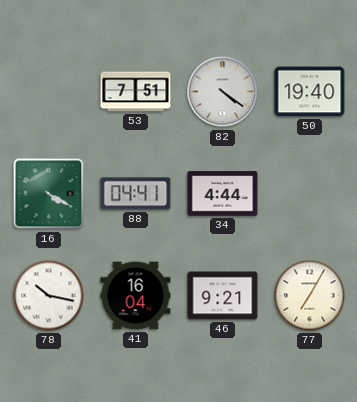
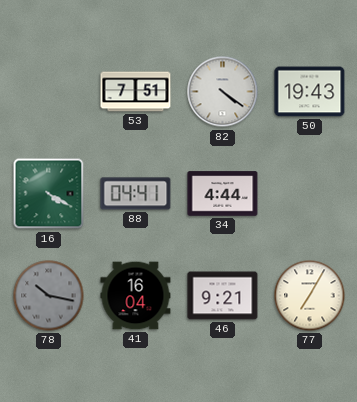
50: 19:40 -> 19:43 (310, 92)
78 dial: white -> grey (49, 296)
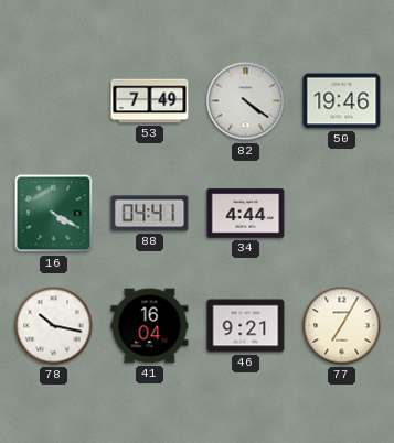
53: 7:51 -> 7:49 (150, 101)
50: 19:43 -> 19:46 (342, 101)
78 dial: grey -> white (54, 326)
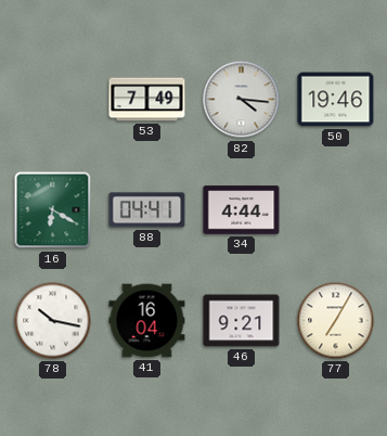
82: 4:21 -> 4:16 (242, 100)
16: 4:20 -> 6:20 (53, 210)
